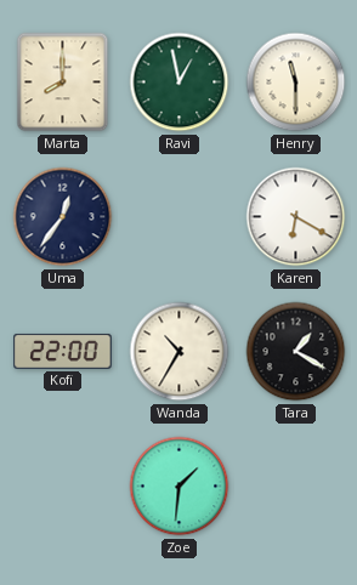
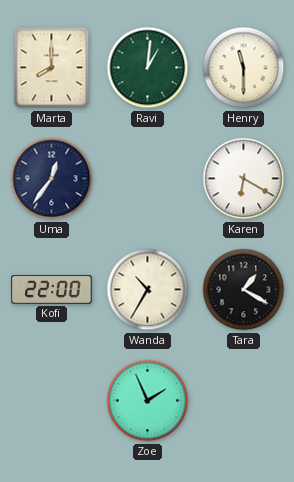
Ravi: 12:58 -> 1:01 (148, 68)
Zoe: 1:31 -> 1:56 (148, 401)
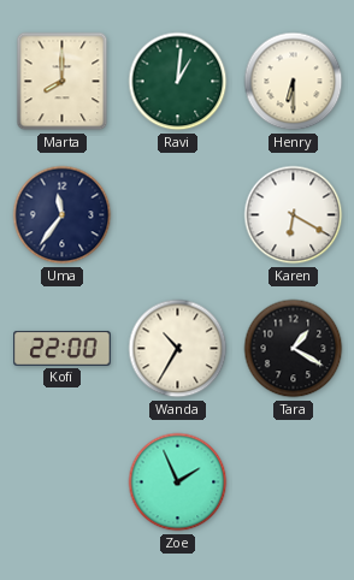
Henry: 11:30 -> 6:30 (294, 82)
Uma: 12:36 -> 11:36 (63, 215)
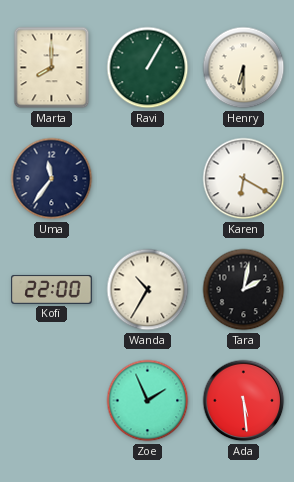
Ravi: 1:01 -> 1:05 (148, 68)
Tara: 1:20 -> 2:02 (244, 290)
Ada: none -> 5:29 (244, 401)
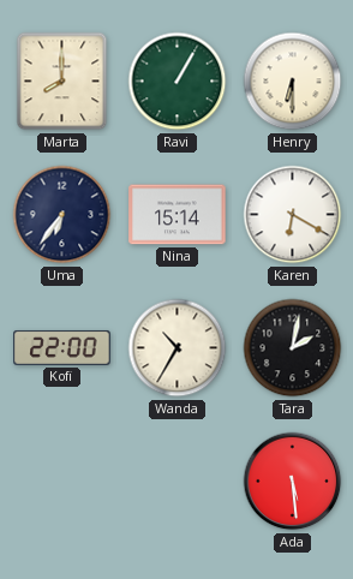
Uma: 11:36 -> 6:36 (62, 215)
Nina: none -> 15:14 (178, 215)
Zoe: 1:56 -> none (148, 401)
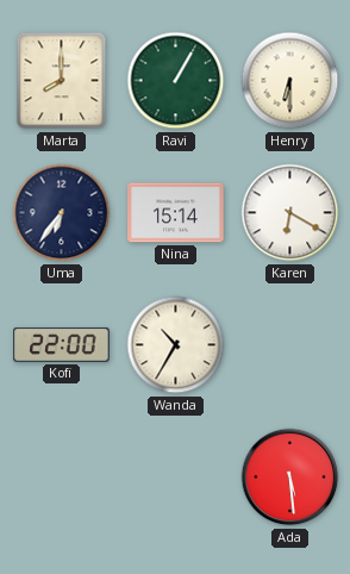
Tara: 2:02 -> none (293, 348)
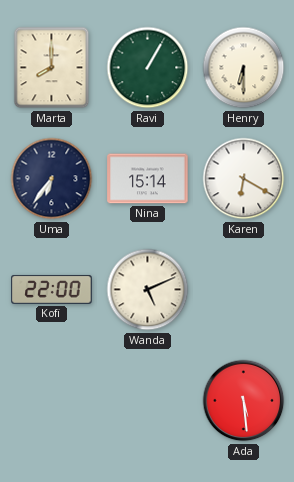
Wanda: 10:35 -> 5:11 (148, 290)
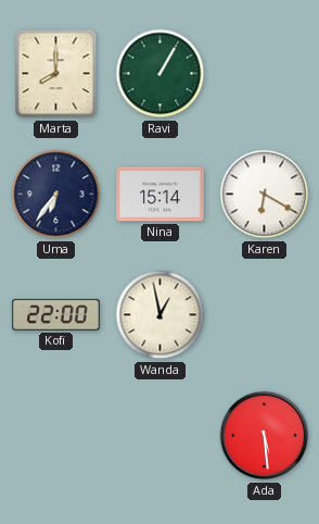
Henry: 6:30 -> none (244, 68)
Wanda: 5:11 -> 12:58 (161, 315)
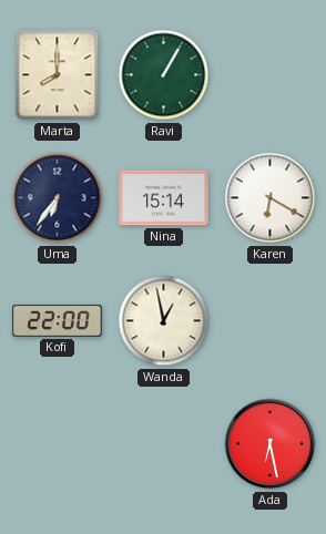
Ada: 5:29 -> 6:28 (271, 444)
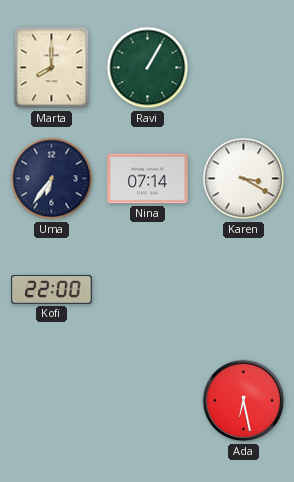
Nina: 15:14 -> 07:14 (148, 179)
Karen: 6:20 -> 3:20 (244, 179)
Wanda: 12:58 -> none (164, 321)
